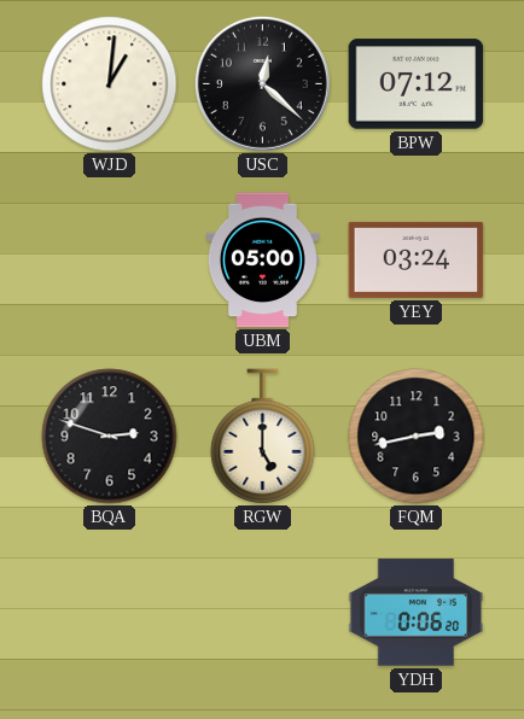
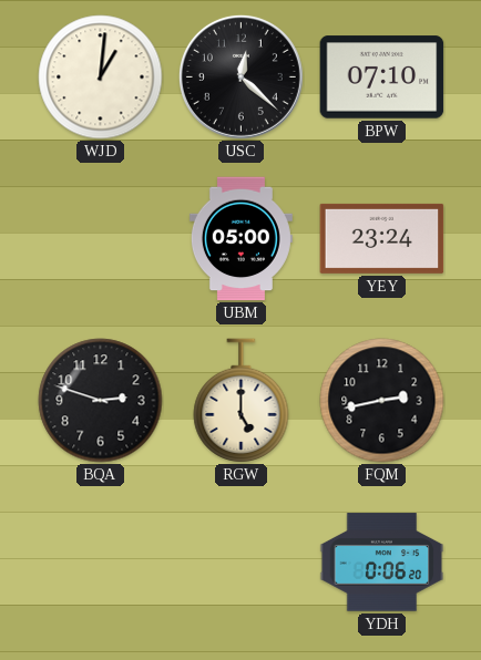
BPW: 07:12 -> 07:10 (382, 78)
YEY: 03:24 -> 23:24 (382, 238)
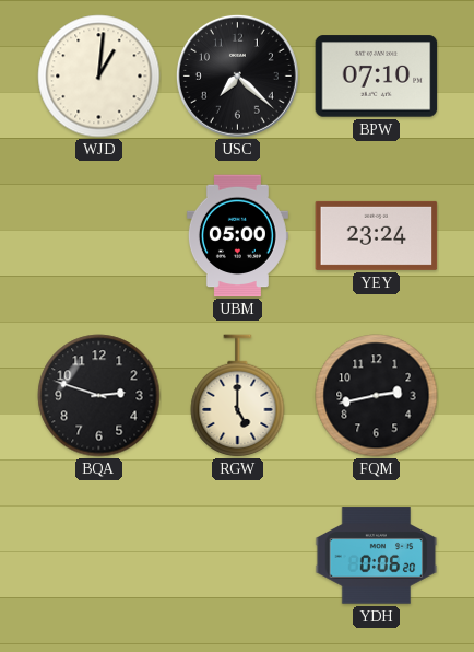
USC: 12:22 -> 7:22 (237, 75)
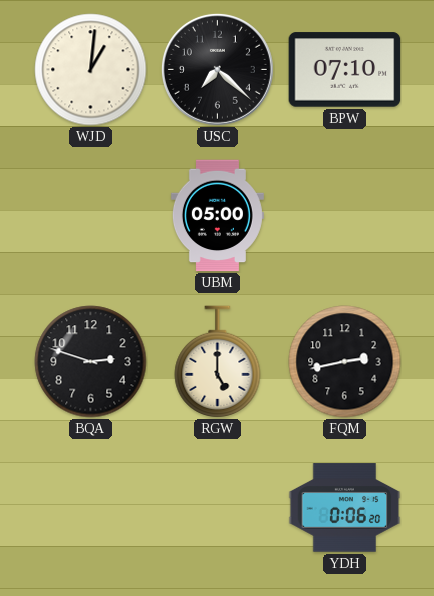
YEY: 23:24 -> none (377, 235)
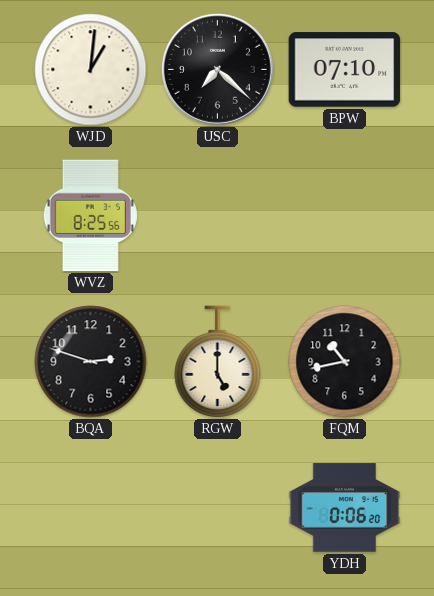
WVZ: none -> 8:25 (90, 216)
UBM: 05:00 -> none (217, 216)
FQM: 2:43 -> 10:43 (345, 362)
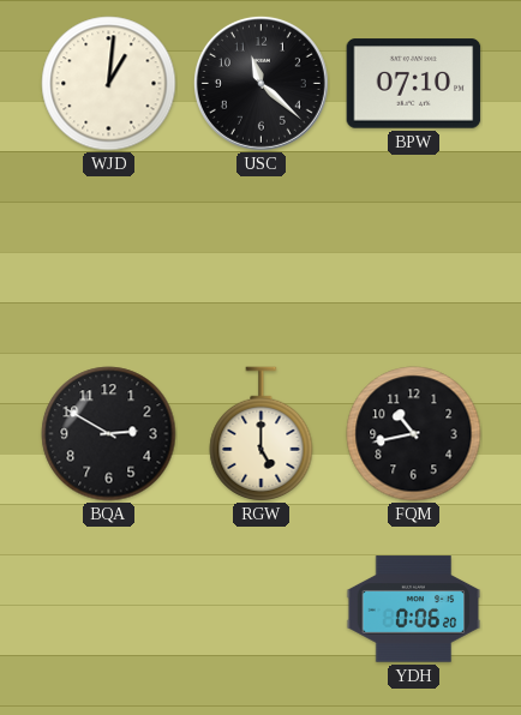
USC: 7:22 -> 11:22 (260, 83)
WVZ: 8:25 -> none (90, 216)
BQA: 2:48 -> 2:50 (109, 434)
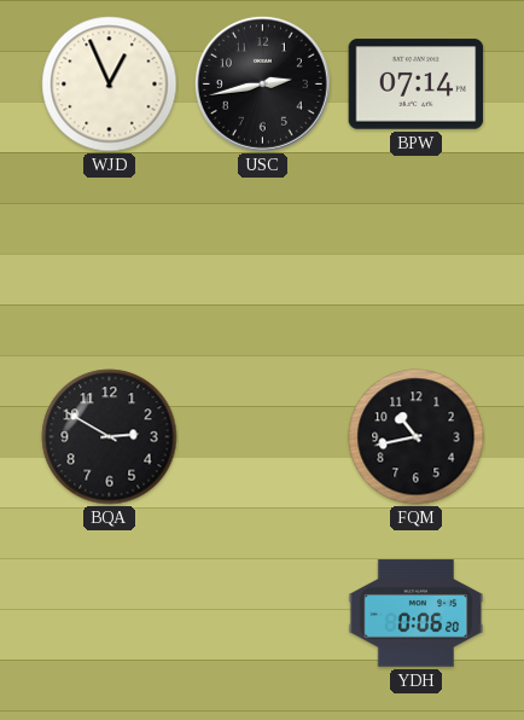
WJD: 1:01 -> 12:56 (110, 85)
USC: 11:22 -> 2:43 (262, 83)
BPW: 07:10 -> 07:14 (417, 85)
RGW: 5:00 -> none (262, 433)
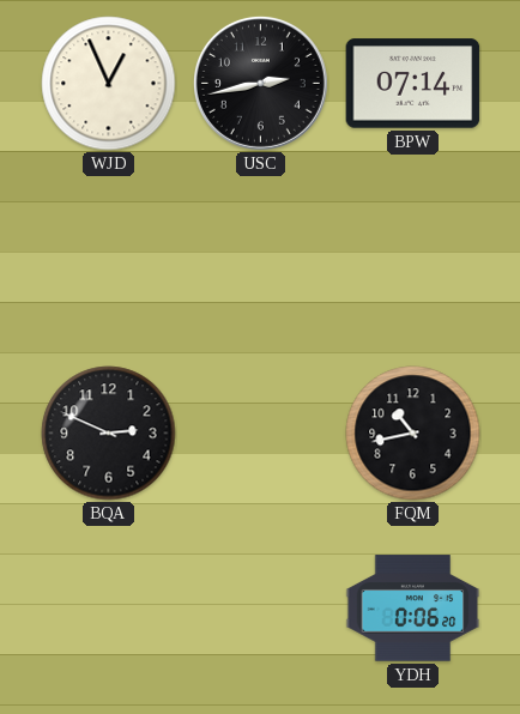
BQA: 2:50 -> 2:49 (109, 434)
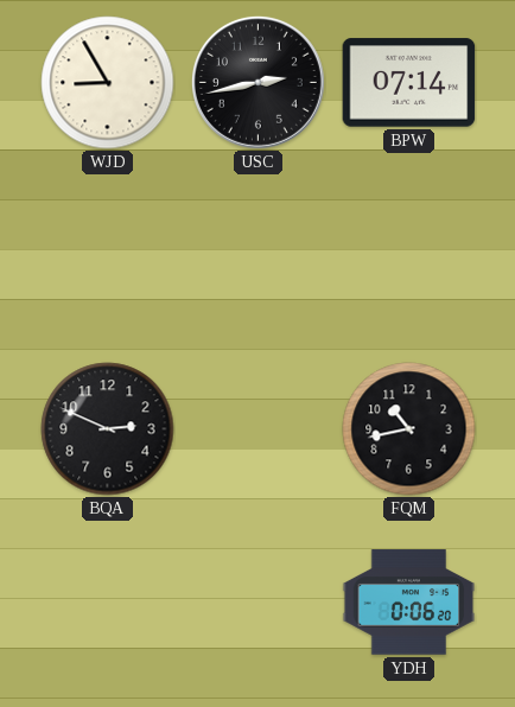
WJD: 12:56 -> 8:55 (108, 83)
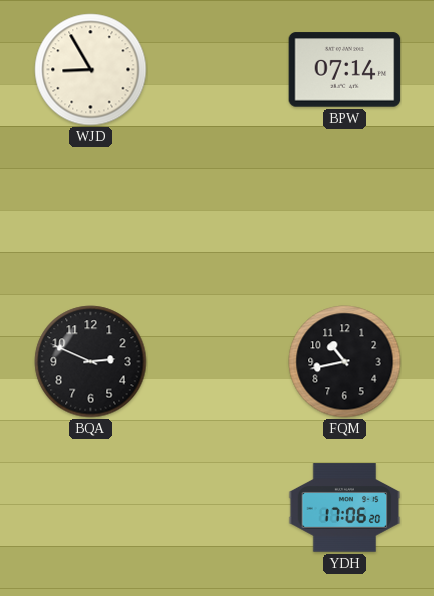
USC: 2:43 -> none (257, 82)
YDH: 0:06 -> 17:06 (345, 508)
